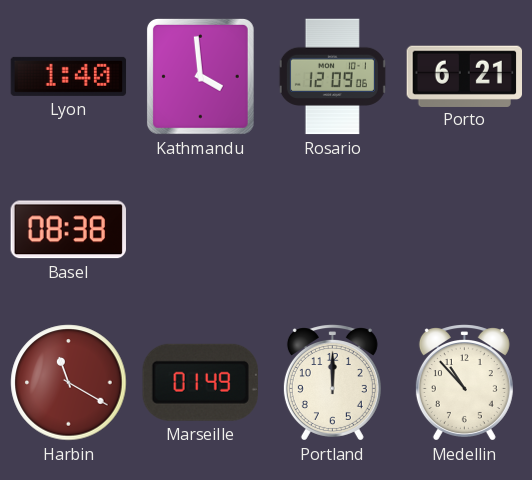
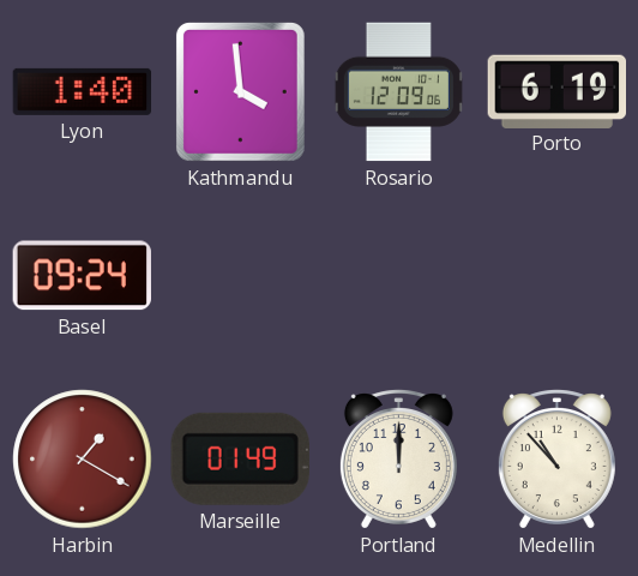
Porto: 6:21 -> 6:19 (558, 91)
Basel: 08:38 -> 09:24 (82, 276)
Harbin: 11:20 -> 1:20 (83, 460)
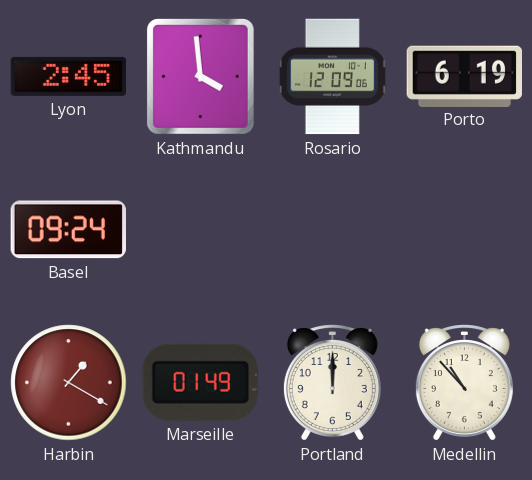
Lyon: 1:40 -> 2:45 (69, 76)
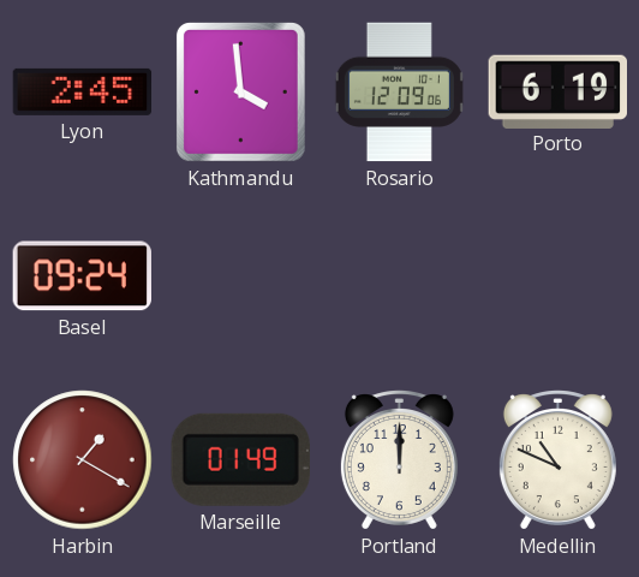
Medellin: 10:53 -> 10:49 (557, 460)
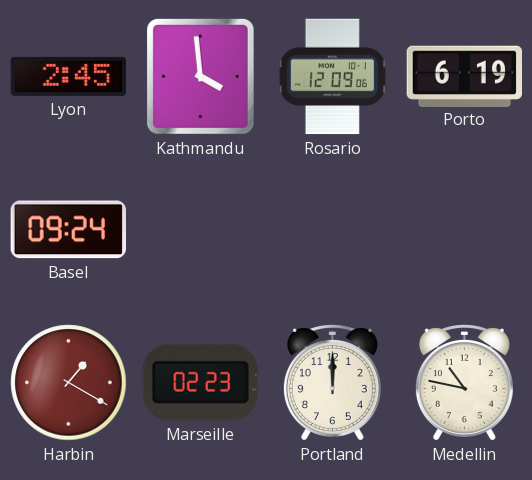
Marseille: 01:49 -> 02:23 (200, 382)
Medellin: 10:49 -> 10:47 (464, 383)
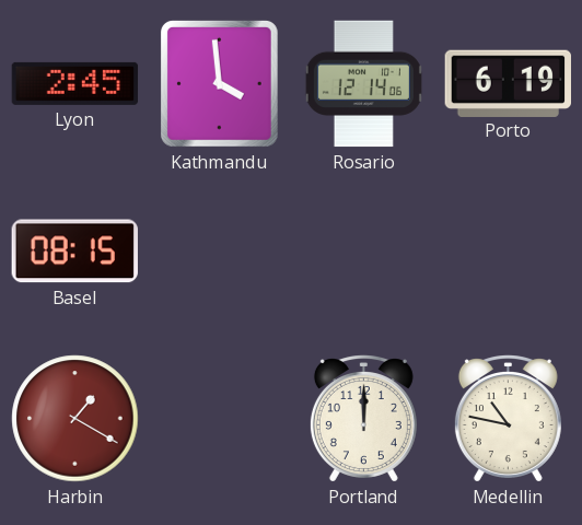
Rosario: 12:09 -> 12:14 (363, 84)
Basel: 09:24 -> 08:15 (74, 252)
Marseille: 02:23 -> none (200, 382)
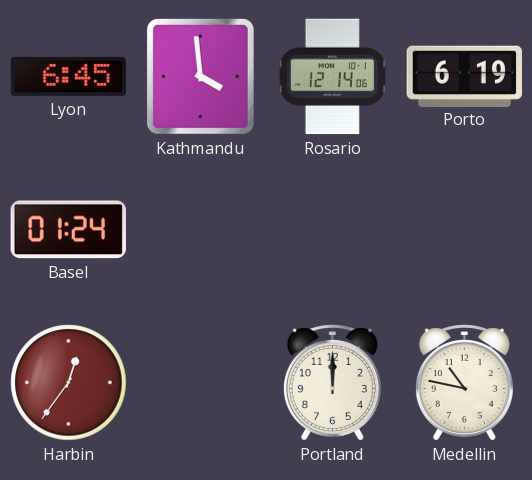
Lyon: 2:45 -> 6:45 (69, 76)
Basel: 08:15 -> 01:24 (68, 230)
Harbin: 1:20 -> 12:36 (69, 383)
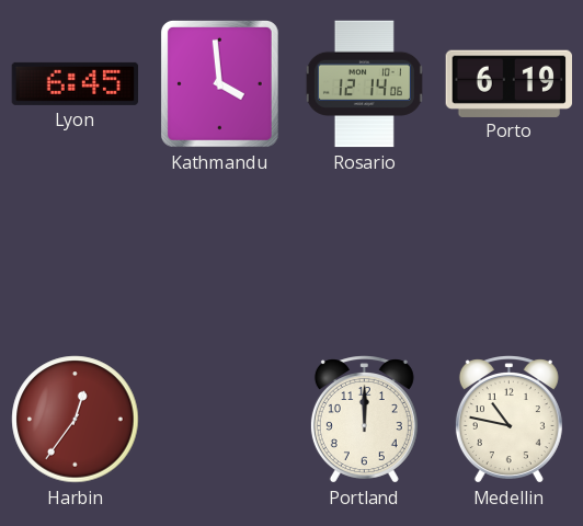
Basel: 01:24 -> none (68, 230)
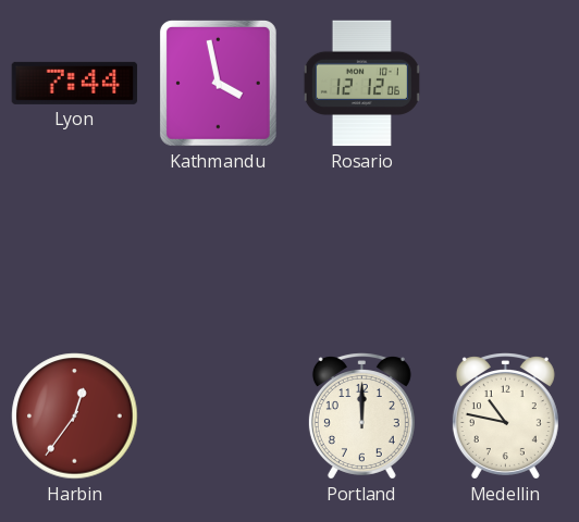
Lyon: 6:45 -> 7:44 (75, 83)
Kathmandu: 3:59 -> 3:58 (218, 83)
Rosario: 12:14 -> 12:12 (361, 84)
Porto: 6:19 -> none (510, 83)
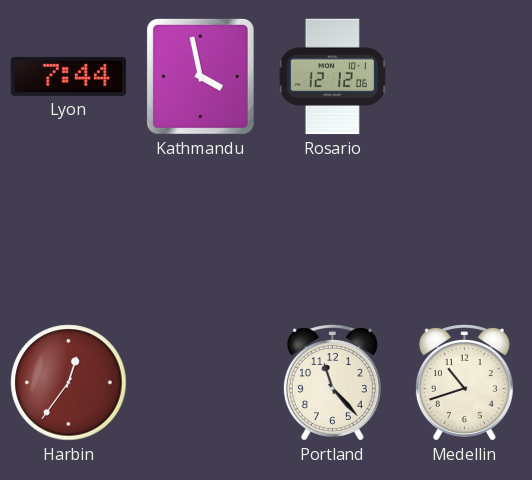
Portland: 12:00 -> 11:23 (332, 383)
Medellin: 10:47 -> 10:42 (464, 383)
